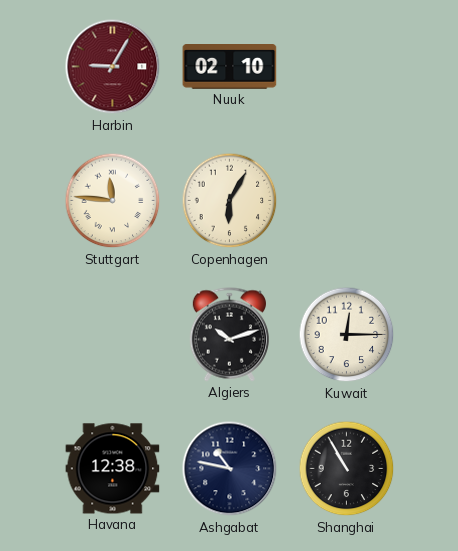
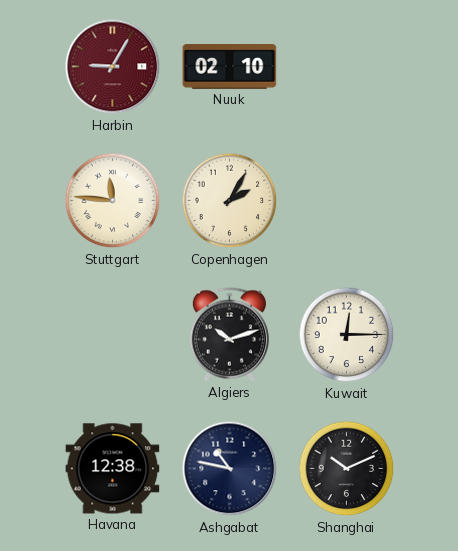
Copenhagen: 6:05 -> 2:05 (230, 201)
Shanghai: 10:55 -> 10:11 (347, 469)
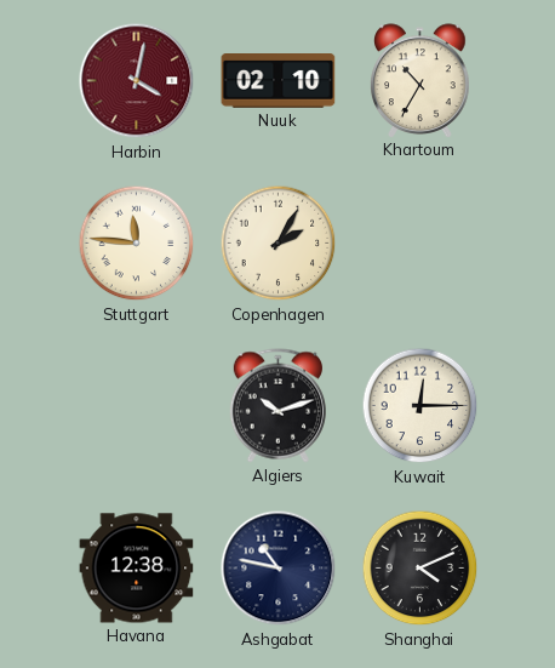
Harbin: 9:05 -> 4:02 (137, 81)
Khartoum: none -> 10:35 (420, 80)
Shanghai: 10:11 -> 4:11 (420, 569)
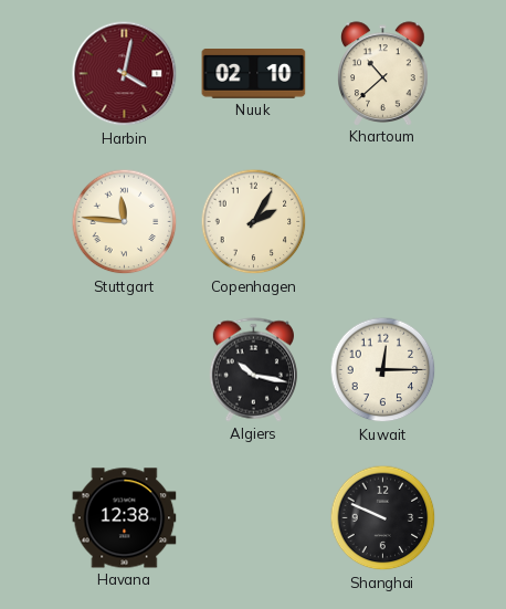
Khartoum: 10:35 -> 10:38 (383, 73)
Algiers: 10:12 -> 10:17 (253, 370)
Ashgabat: 10:47 -> none (279, 569)
Shanghai: 4:11 -> 9:49 (383, 518)
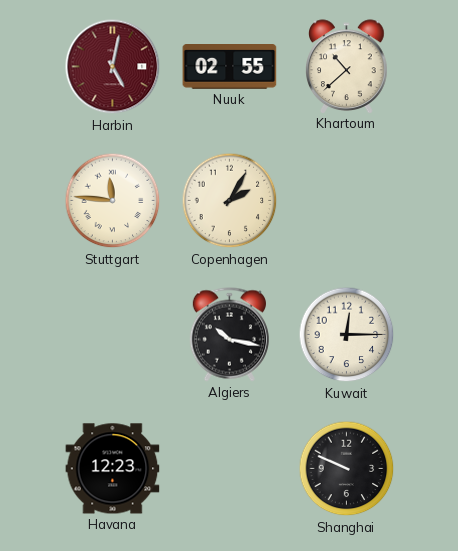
Harbin: 4:02 -> 5:02 (113, 67)
Nuuk: 02:10 -> 02:55 (230, 67)
Havana: 12:38 -> 12:23 (113, 469)
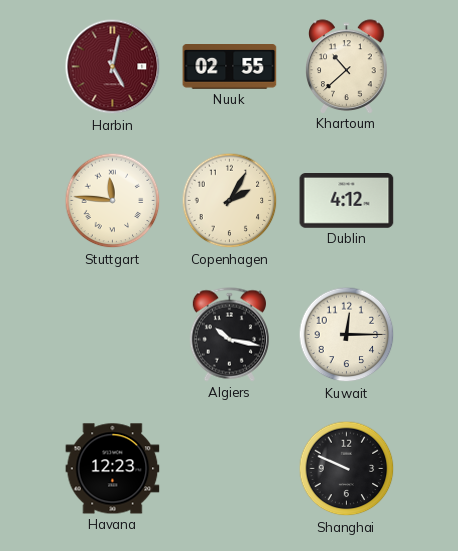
Dublin: none -> 4:12 (347, 201)
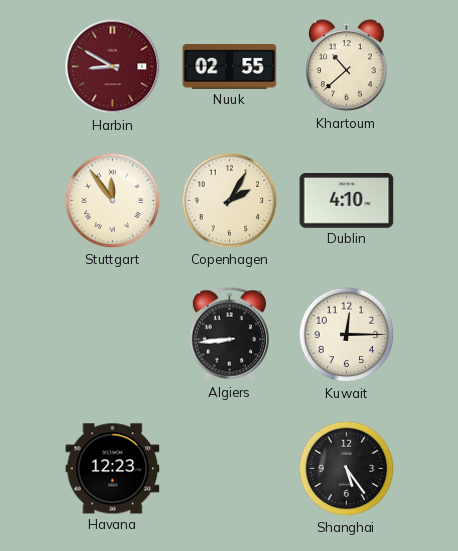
Harbin: 5:02 -> 8:50 (113, 67)
Stuttgart: 11:46 -> 11:54 (113, 201)
Dublin: 4:12 -> 4:10 (347, 201)
Algiers: 10:17 -> 8:44 (229, 335)
Shanghai: 9:49 -> 5:24 (347, 469)
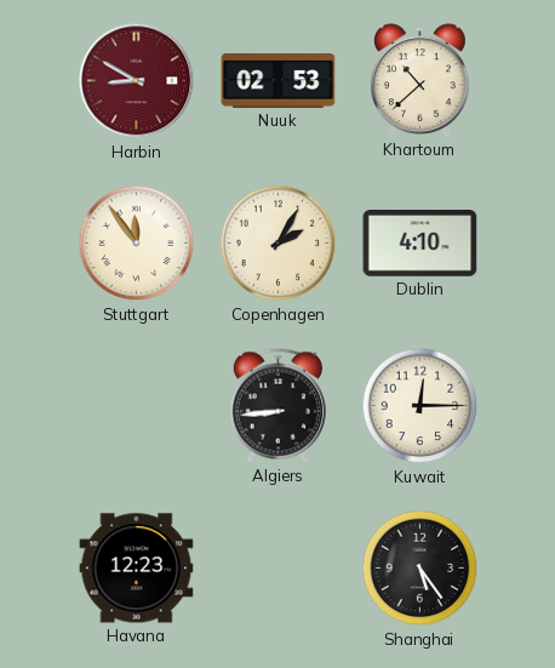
Nuuk: 02:55 -> 02:53 (279, 81)
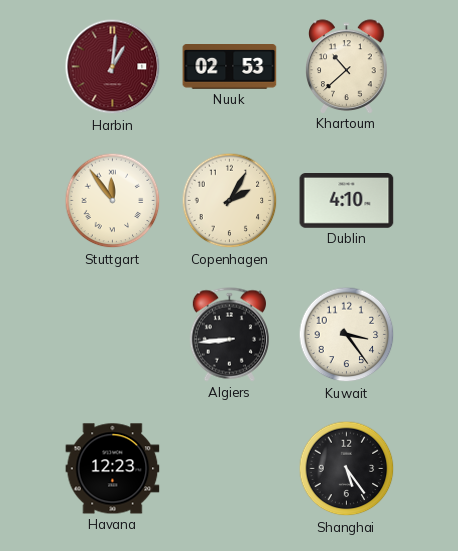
Harbin: 8:50 -> 1:01 (113, 67)
Kuwait: 12:15 -> 3:24 (347, 335)
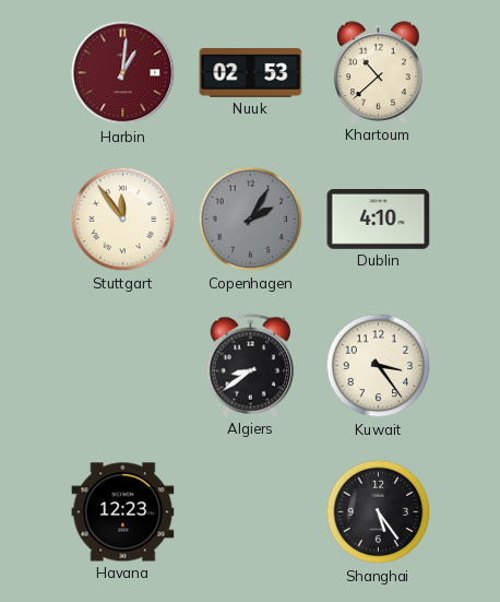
Copenhagen dial: cream -> grey (251, 220)
Algiers: 8:44 -> 8:39 (250, 366)
